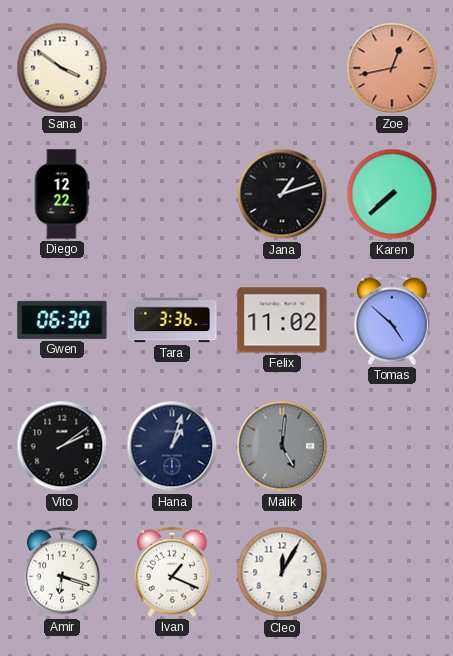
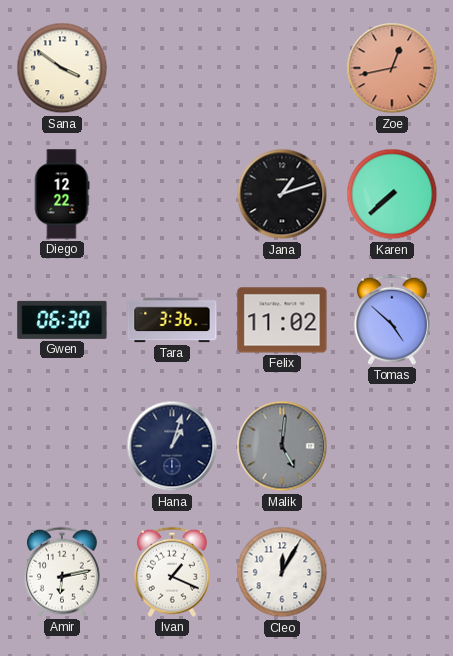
Vito: 2:09 -> none (62, 446)
Amir: 6:18 -> 6:13 (62, 572)
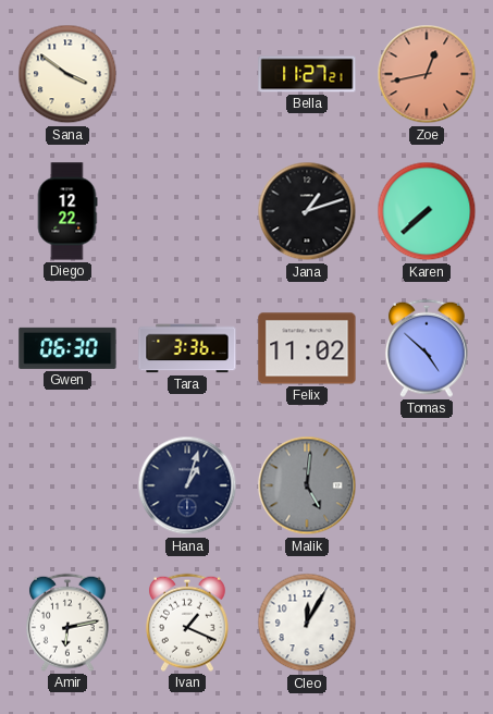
Bella: none -> 11:27 (307, 74)
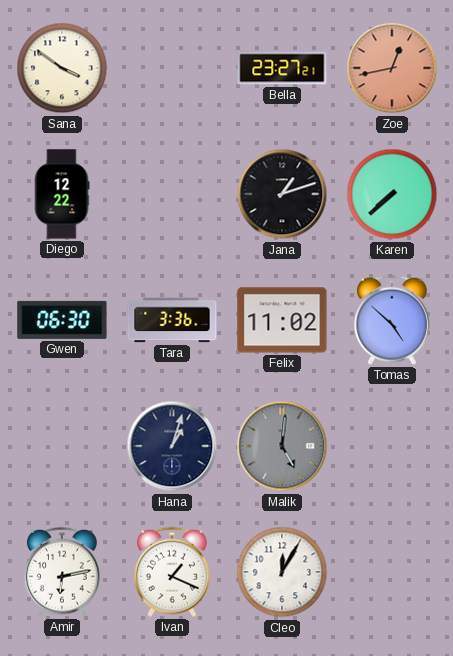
Bella: 11:27 -> 23:27 (282, 68)
